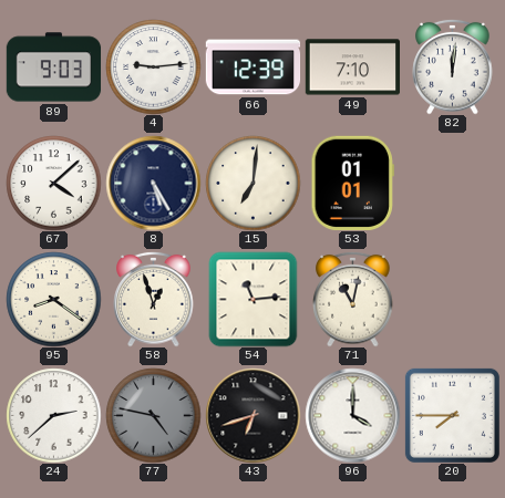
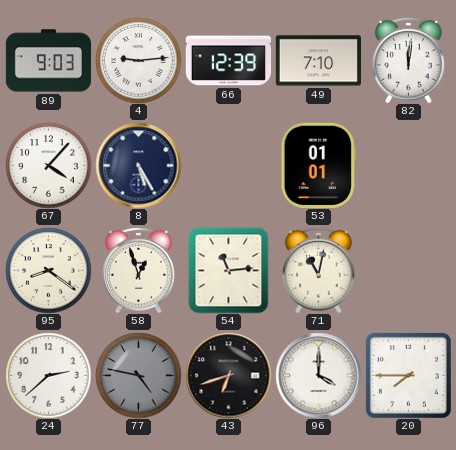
67: 4:08 -> 4:07 (48, 165)
15: 7:01 -> none (252, 183)
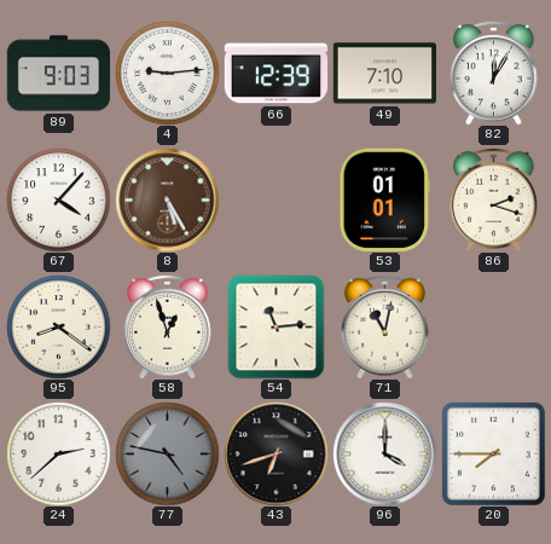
82: 12:01 -> 12:05 (494, 73)
8 dial: navy -> brown (167, 199)
86: none -> 2:18 (494, 199)
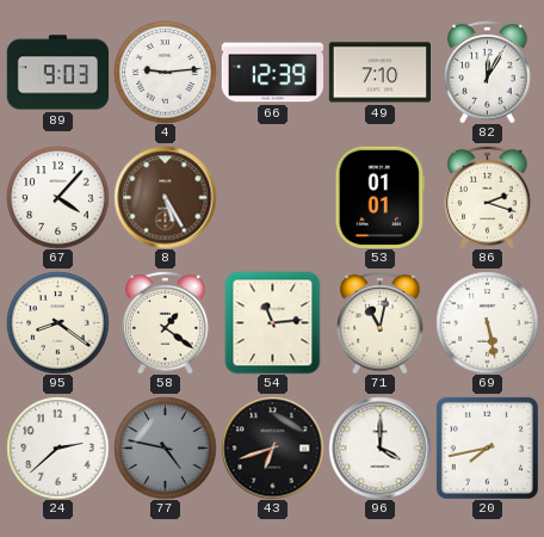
58: 12:57 -> 1:21 (166, 322)
69: none -> 5:28 (487, 322)
20: 7:45 -> 7:43 (487, 447)
